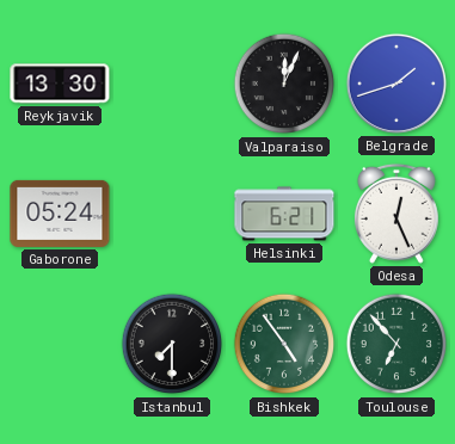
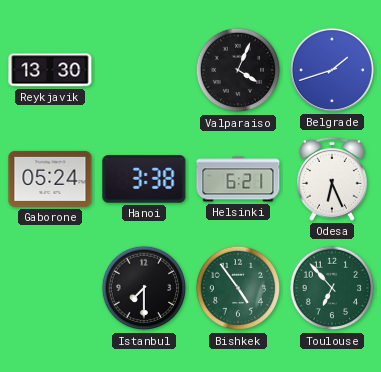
Valparaiso: 12:04 -> 4:04 (238, 70)
Hanoi: none -> 3:38 (144, 179)
Odesa: 12:26 -> 6:26 (332, 179)
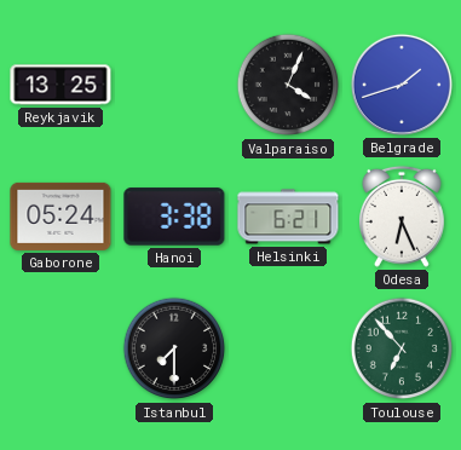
Reykjavik: 13:30 -> 13:25 (60, 85)
Bishkek: 4:54 -> none (238, 288)
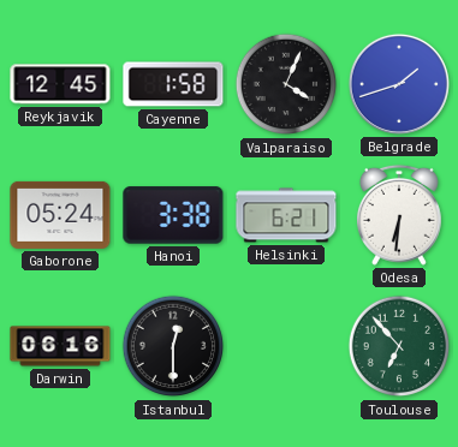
Reykjavik: 13:25 -> 12:45 (60, 84)
Cayenne: none -> 1:58 (173, 84)
Odesa: 6:26 -> 6:31 (399, 215)
Darwin: none -> 06:16 (60, 346)
Istanbul: 7:30 -> 12:30 (173, 346)
